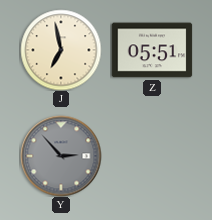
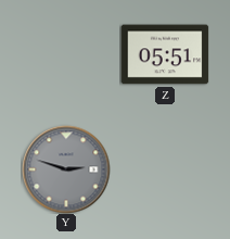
J: 6:58 -> none (61, 50)
Y: 2:53 -> 2:48 (66, 169)
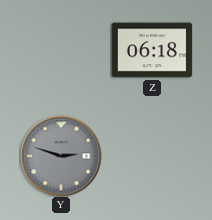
Z: 05:51 -> 06:18 (152, 50)
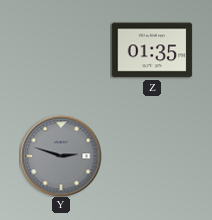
Z: 06:18 -> 01:35 (152, 50)
